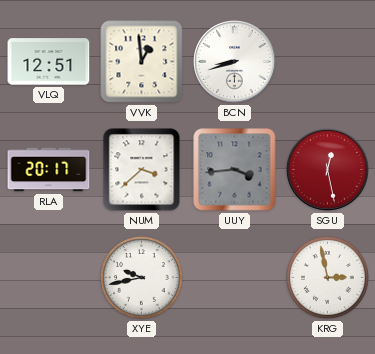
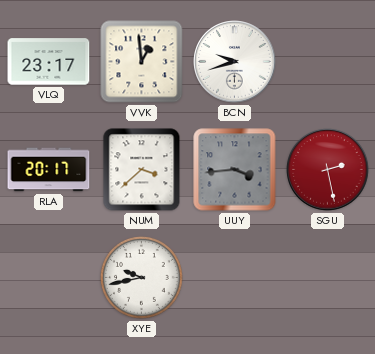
VLQ: 12:51 -> 23:17 (49, 62)
BCN: 8:42 -> 9:42 (235, 62)
SGU: 12:28 -> 2:28 (328, 170)
KRG: 2:58 -> none (328, 278)
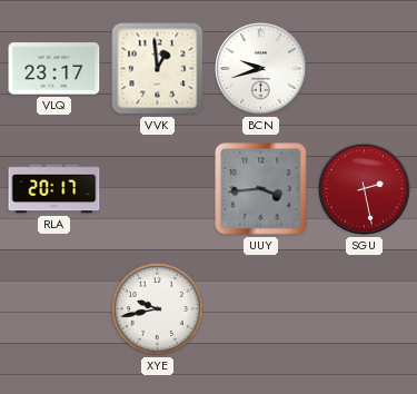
NUM: 3:38 -> none (142, 170)
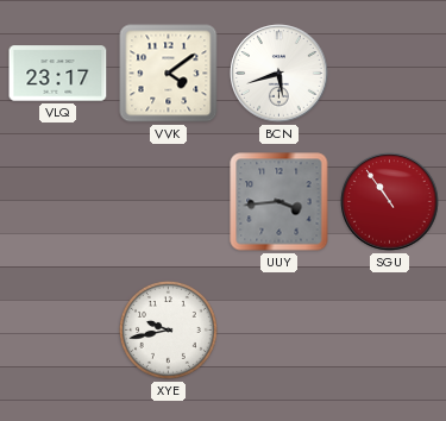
VVK: 12:59 -> 4:09 (169, 74)
BCN: 9:42 -> 5:42 (279, 74)
RLA: 20:17 -> none (54, 189)
SGU: 2:28 -> 10:54 (390, 202)
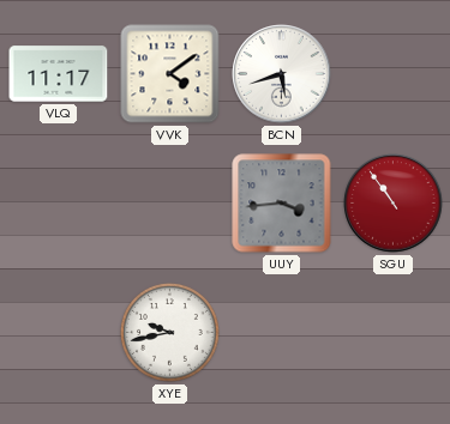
VLQ: 23:17 -> 11:17 (59, 74)
